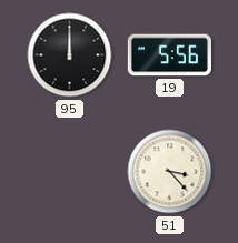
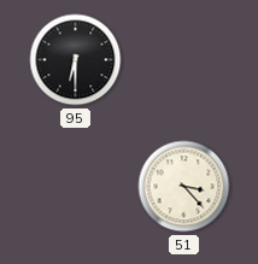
95: 12:00 -> 6:30 (76, 60)
19: 5:56 -> none (169, 55)
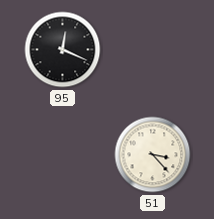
95: 6:30 -> 12:19 (63, 50)
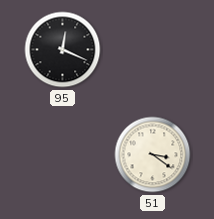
51: 3:23 -> 3:21 (153, 155)
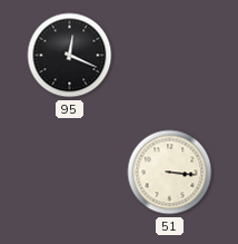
51: 3:21 -> 3:16 (170, 173)
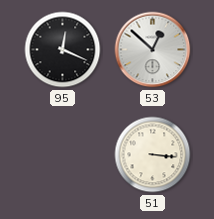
53: none -> 12:52 (153, 50)
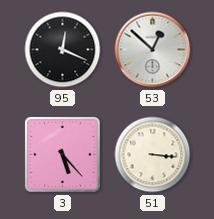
3: none -> 5:23 (62, 154)
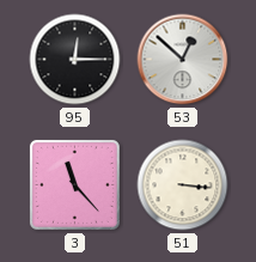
95: 12:19 -> 12:15 (75, 60)
3: 5:23 -> 11:23 (74, 184)
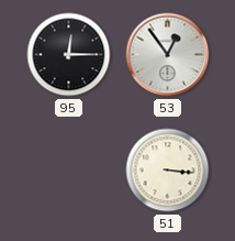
53: 12:52 -> 12:54 (168, 55)
3: 11:23 -> none (74, 184)
